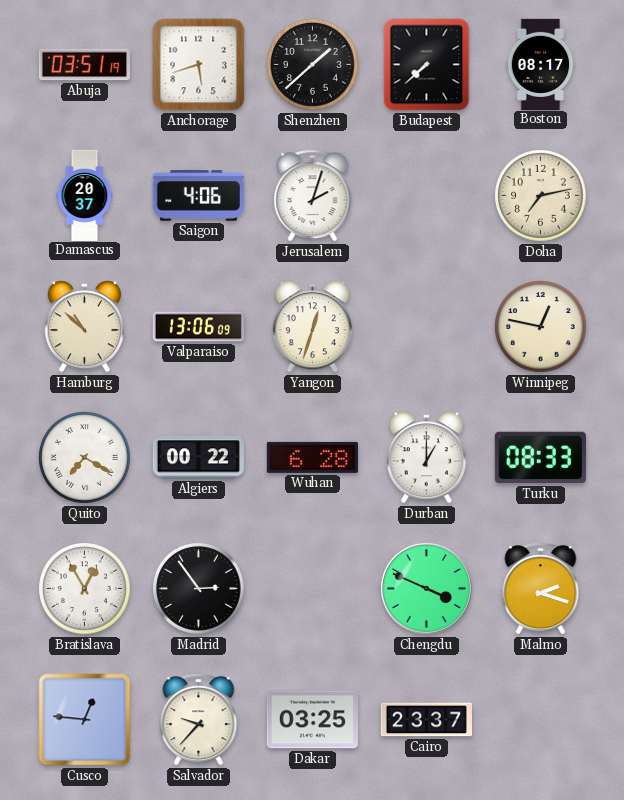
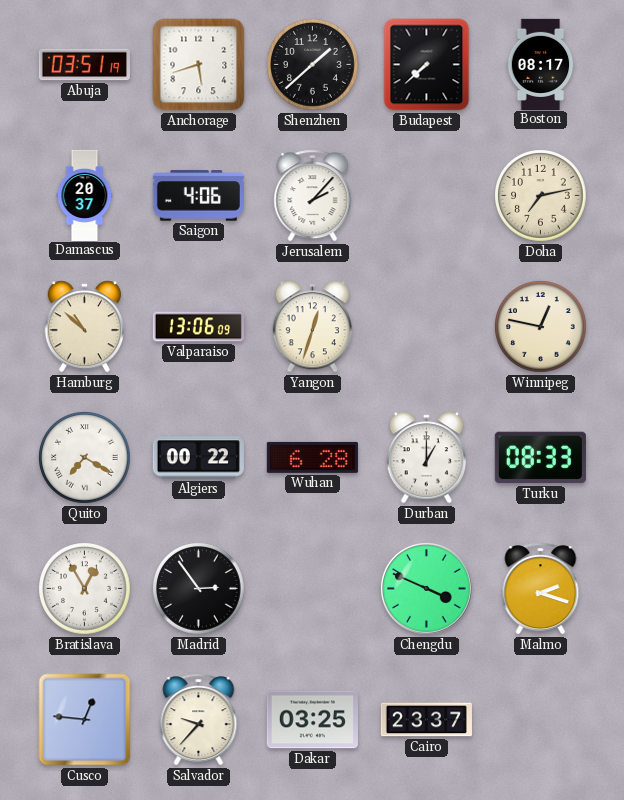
Jerusalem: 2:03 -> 2:07 (313, 196)
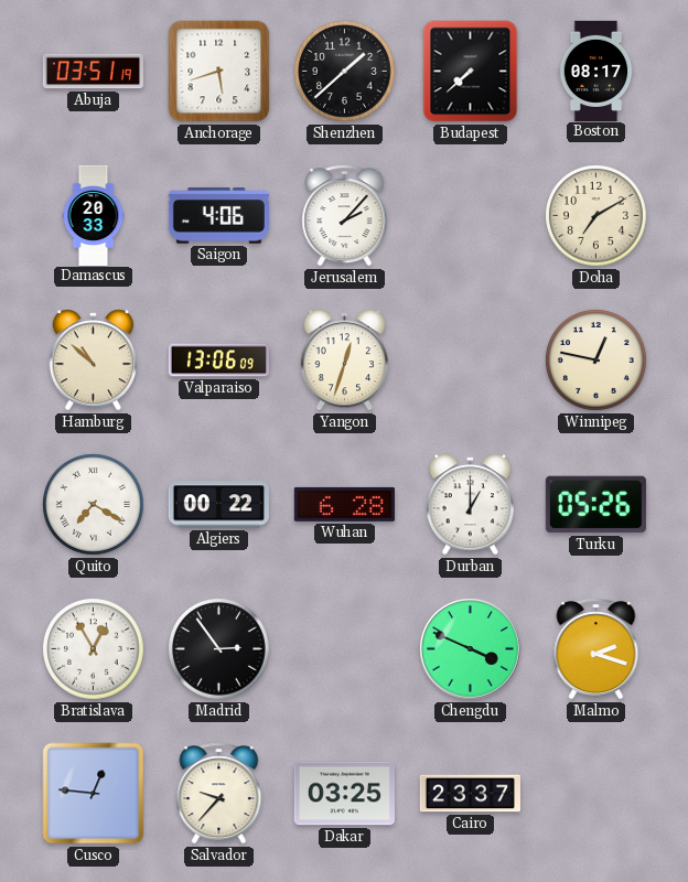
Damascus: 20:37 -> 20:33 (94, 215)
Doha: 7:13 -> 7:10 (596, 216)
Turku: 08:33 -> 05:26 (595, 505)
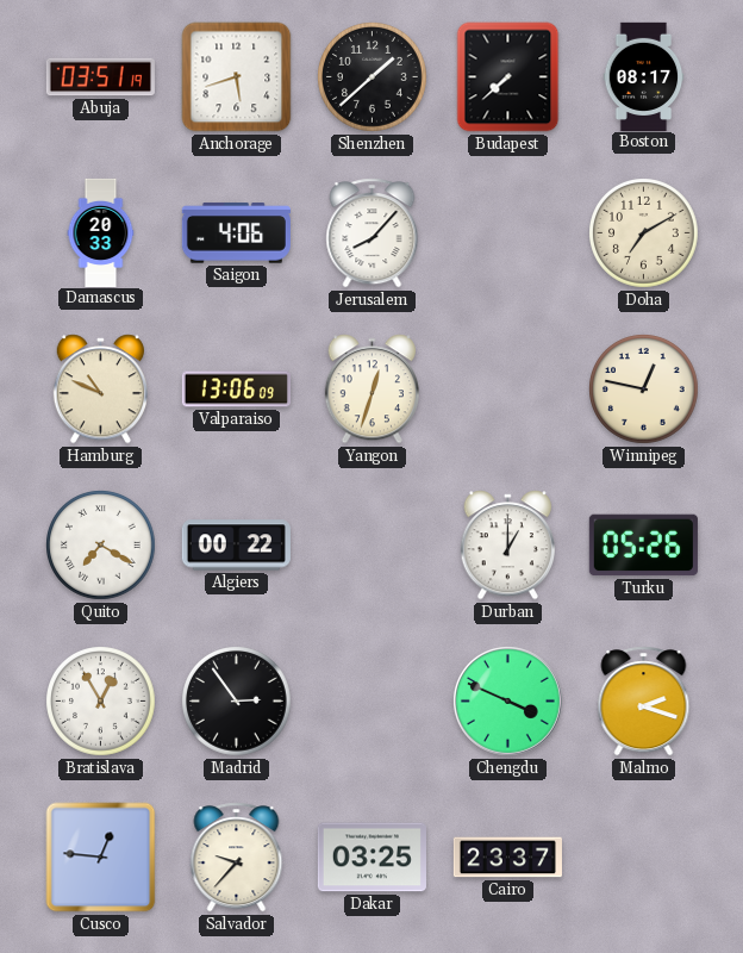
Jerusalem: 2:07 -> 8:07 (373, 233)
Hamburg: 10:52 -> 10:49 (100, 390)
Wuhan: 6:28 -> none (344, 504)
